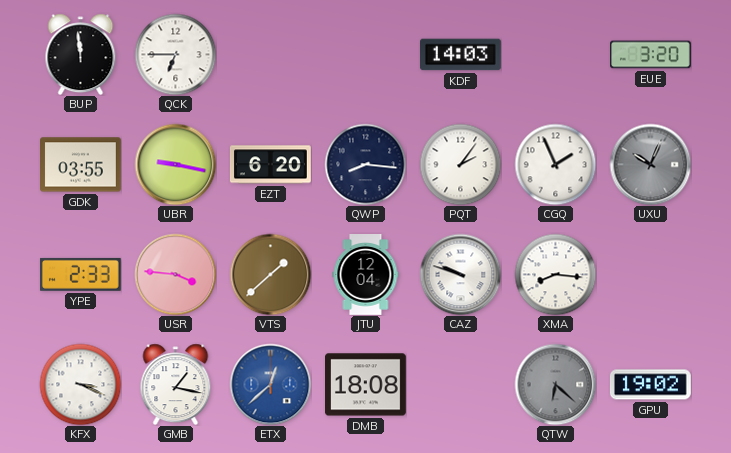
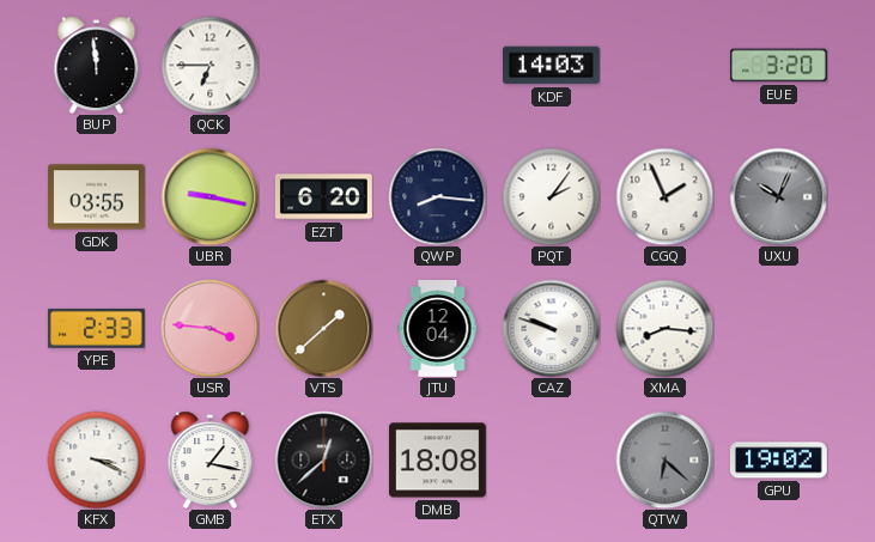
ETX dial: blue -> black (323, 459)
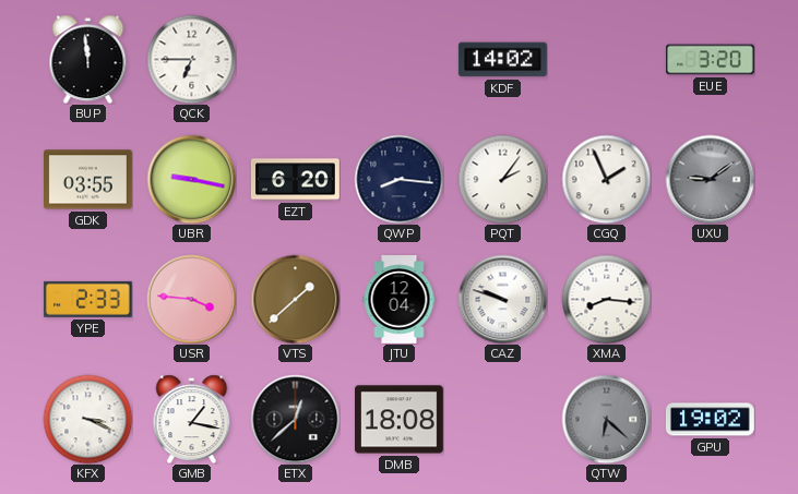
KDF: 14:03 -> 14:02 (502, 60)
UXU: 10:04 -> 9:09 (710, 179)
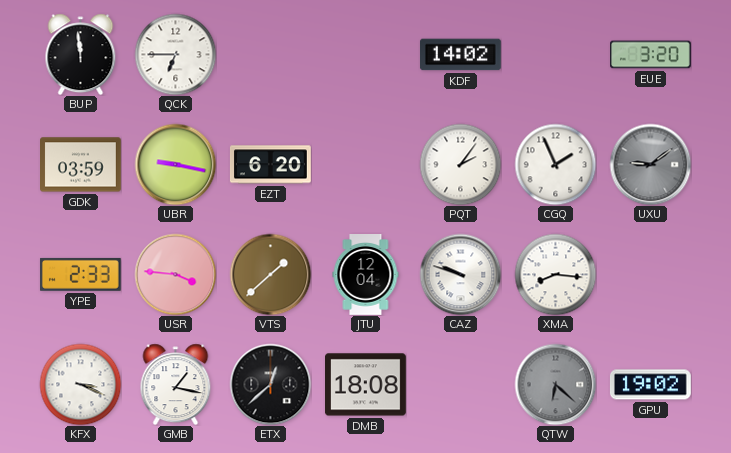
GDK: 03:55 -> 03:59 (81, 165)
QWP: 8:16 -> none (398, 179)
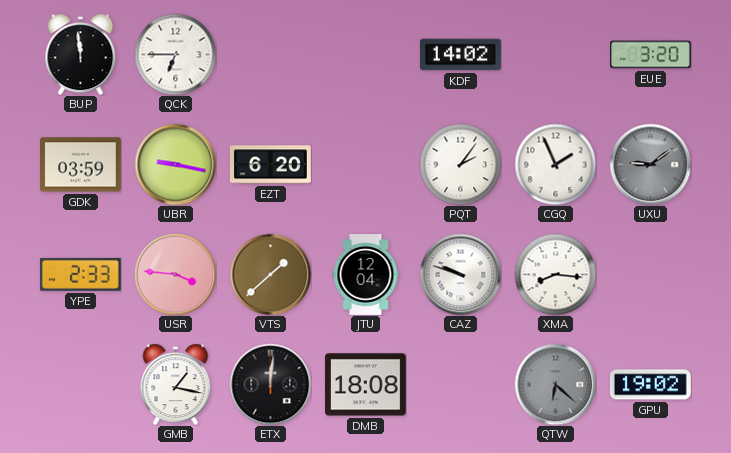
KFX: 3:19 -> none (80, 384)
ETX: 12:38 -> 12:01 (270, 384)
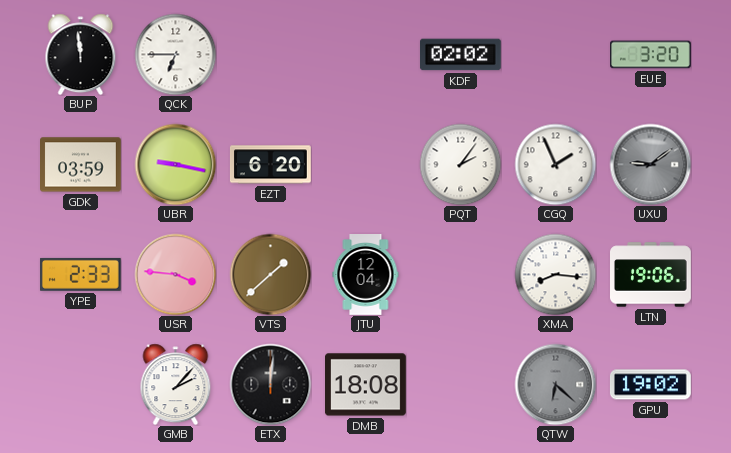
KDF: 14:02 -> 02:02 (460, 55)
CAZ: 9:48 -> none (460, 274)
LTN: none -> 19:06 (651, 275)
GMB: 1:17 -> 2:07 (176, 384)
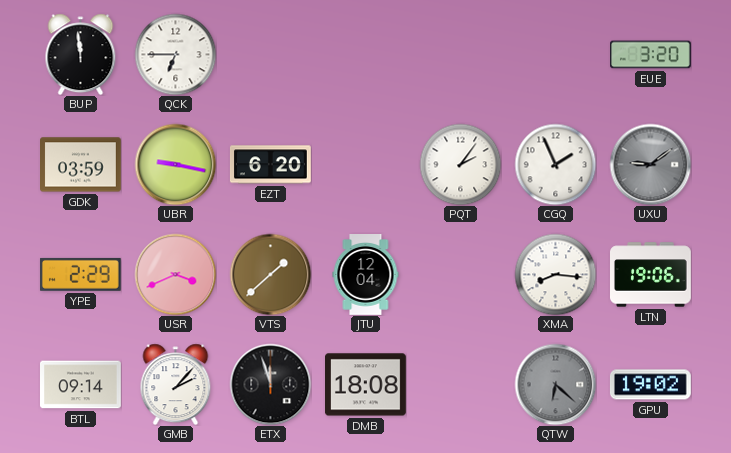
KDF: 02:02 -> none (460, 55)
YPE: 2:33 -> 2:29 (80, 274)
USR: 3:46 -> 3:41 (175, 274)
BTL: none -> 09:14 (81, 385)
ETX: 12:01 -> 11:57 (270, 384)
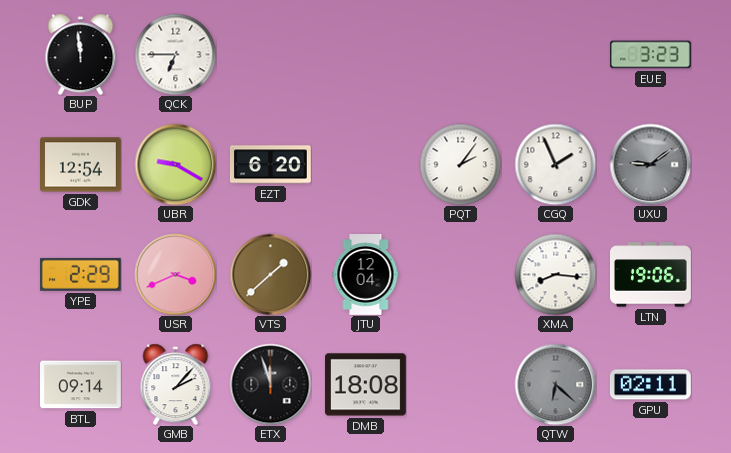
EUE: 3:20 -> 3:23 (651, 55)
GDK: 03:59 -> 12:54 (81, 165)
UBR: 9:17 -> 9:20 (175, 164)
GPU: 19:02 -> 02:11 (650, 385)
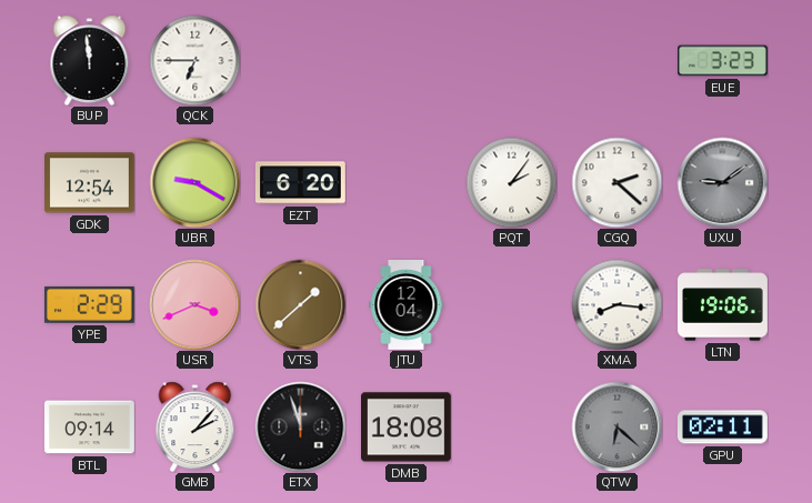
CGQ: 1:56 -> 2:22 (616, 182)
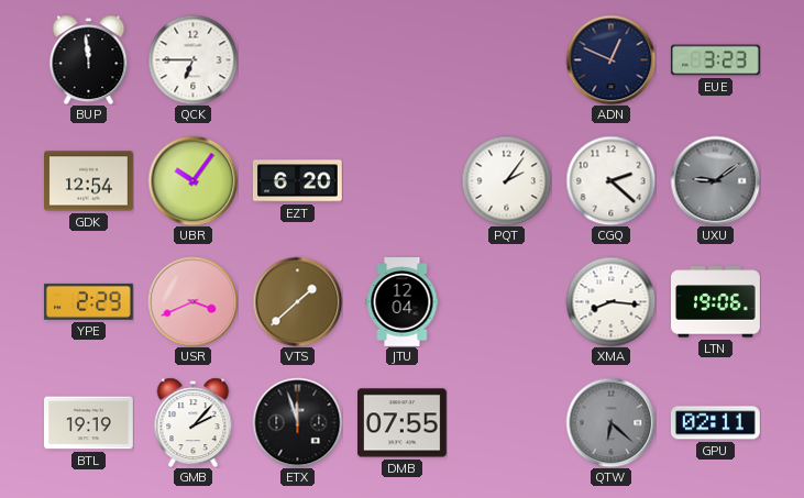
ADN: none -> 12:49 (610, 59)
UBR: 9:20 -> 10:06 (192, 180)
BTL: 09:14 -> 19:19 (89, 423)
DMB: 18:08 -> 07:55 (403, 423)
